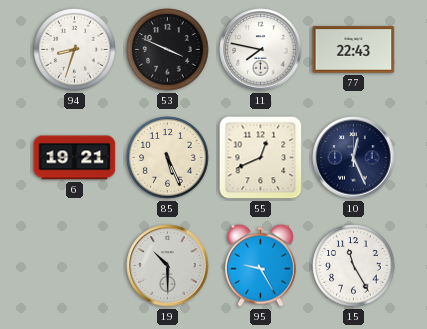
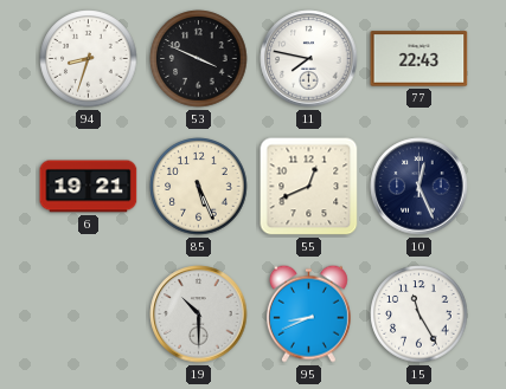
95: 9:25 -> 8:41 (308, 313)
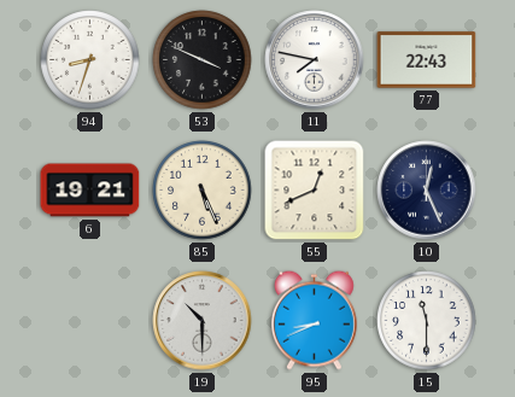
15: 11:25 -> 11:30 (427, 321)
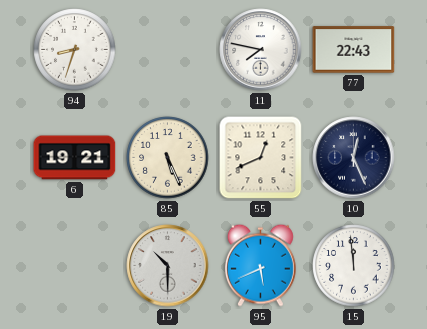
53: 3:49 -> none (203, 60)
95: 8:41 -> 5:41 (260, 265)
15: 11:30 -> 11:59 (354, 266)
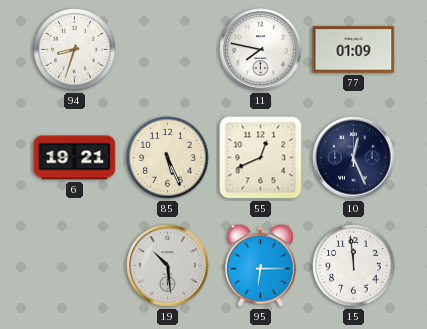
77: 22:43 -> 01:09 (354, 50)
19: 10:30 -> 10:29 (168, 266)
95: 5:41 -> 6:15 (260, 265)
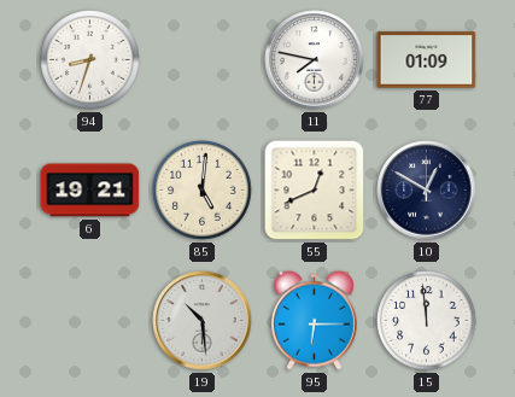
85: 5:26 -> 5:01 (203, 191)
10: 12:26 -> 12:50 (427, 191)
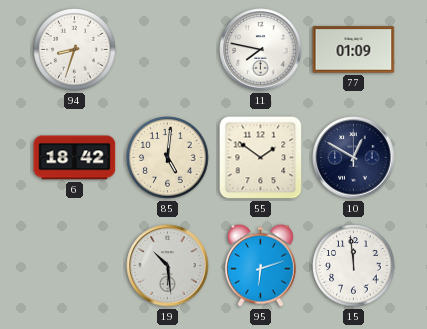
6: 19:21 -> 18:42 (75, 158)
55: 12:41 -> 1:51 (261, 158)
95: 6:15 -> 6:12 (260, 265)
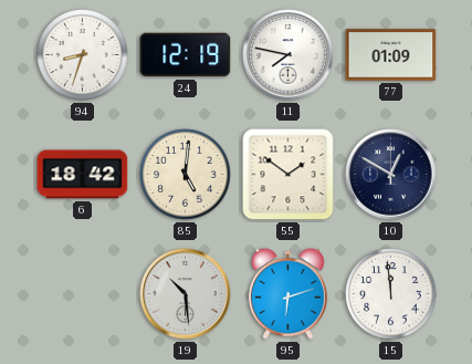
24: none -> 12:19 (186, 55)
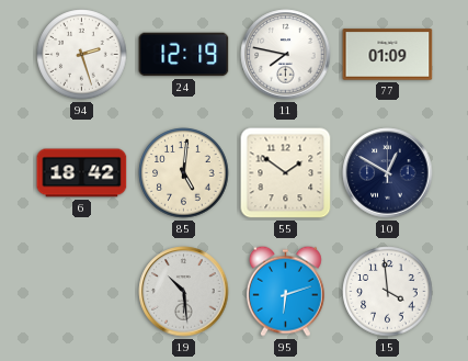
94: 8:33 -> 2:27 (82, 55)
15: 11:59 -> 3:59 (388, 292)
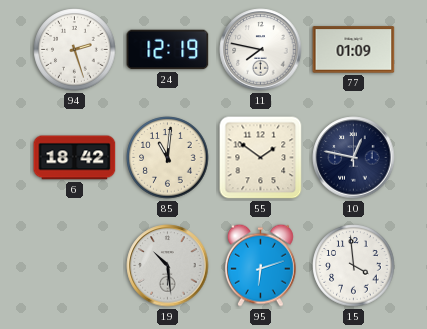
85: 5:01 -> 11:01 (168, 158)
10: 12:50 -> 12:47 (354, 158)
